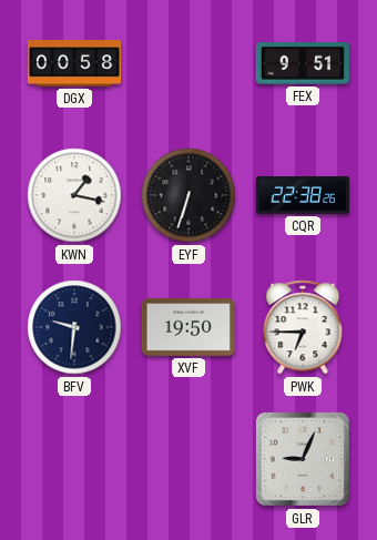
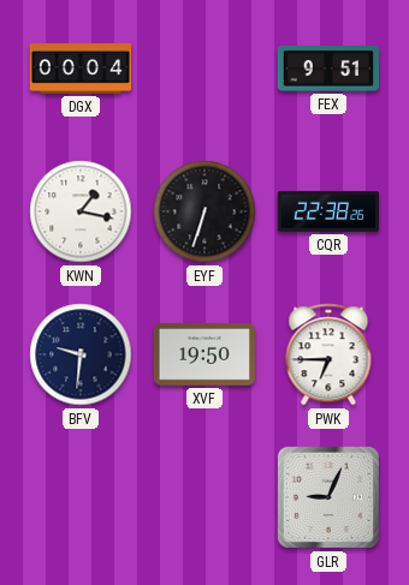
DGX: 00:58 -> 00:04 (81, 68)
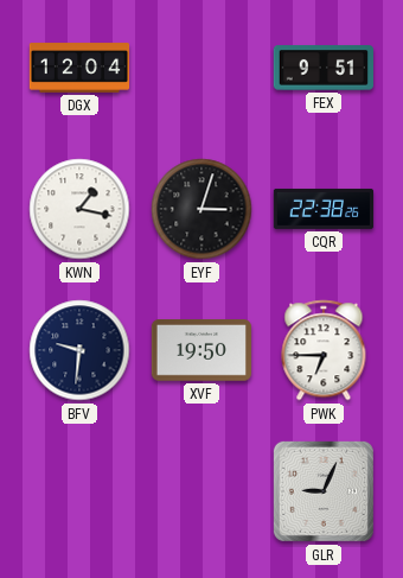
DGX: 00:04 -> 12:04 (79, 68)
EYF: 6:33 -> 3:03 (201, 209)
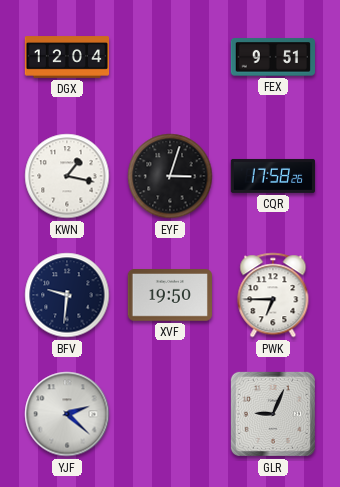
CQR: 22:38 -> 17:58 (273, 176)
YJF: none -> 2:22 (67, 414)
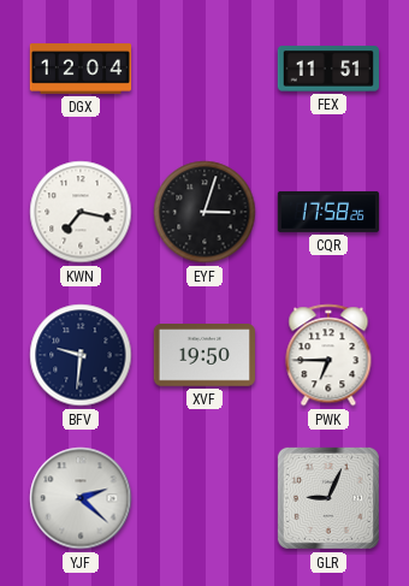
FEX: 9:51 -> 11:51 (327, 69)
KWN: 1:17 -> 7:17 (81, 212)
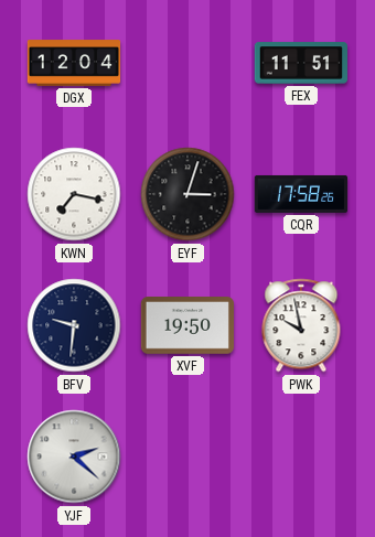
PWK: 6:45 -> 9:58 (301, 325)
GLR: 9:04 -> none (328, 498)
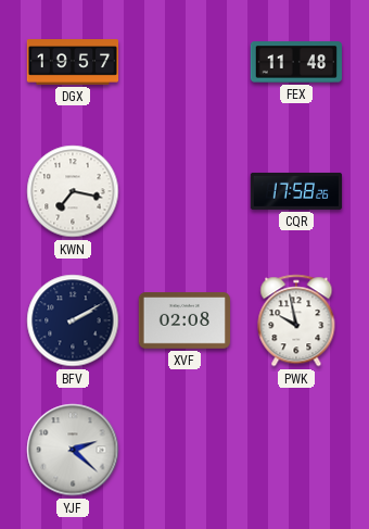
DGX: 12:04 -> 19:57 (73, 62)
FEX: 11:51 -> 11:48 (295, 62)
EYF: 3:03 -> none (187, 194)
BFV: 9:31 -> 2:10 (73, 320)
XVF: 19:50 -> 02:08 (183, 322)
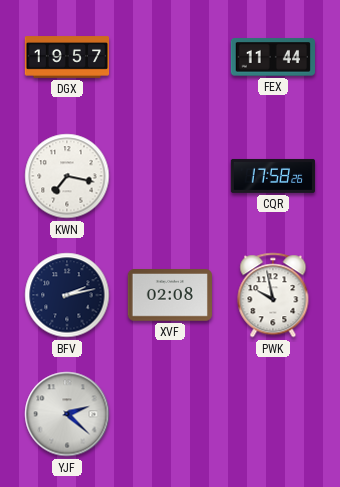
FEX: 11:48 -> 11:44 (272, 57)
BFV: 2:10 -> 2:13 (67, 295)
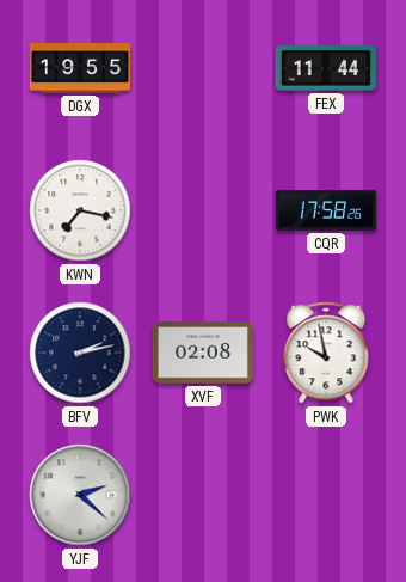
DGX: 19:57 -> 19:55 (80, 68)
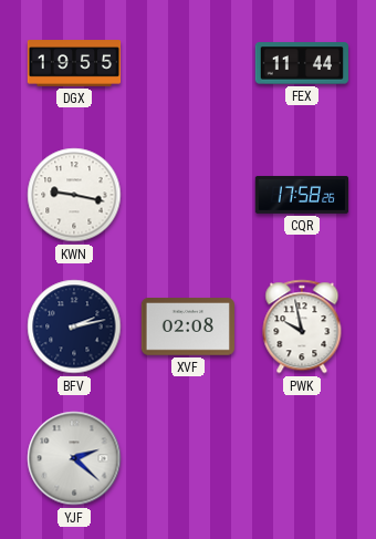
KWN: 7:17 -> 9:17 (74, 195)
